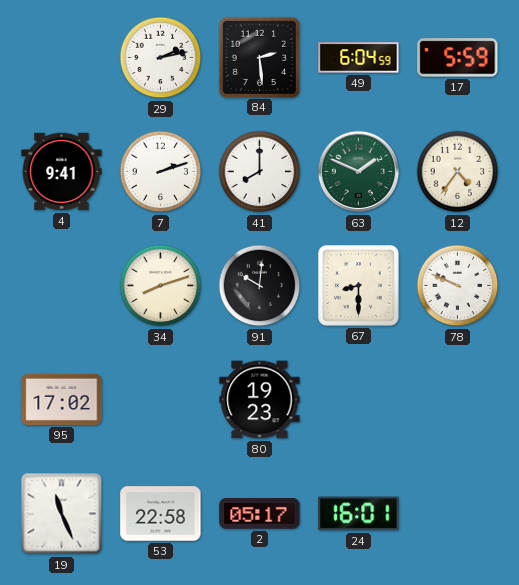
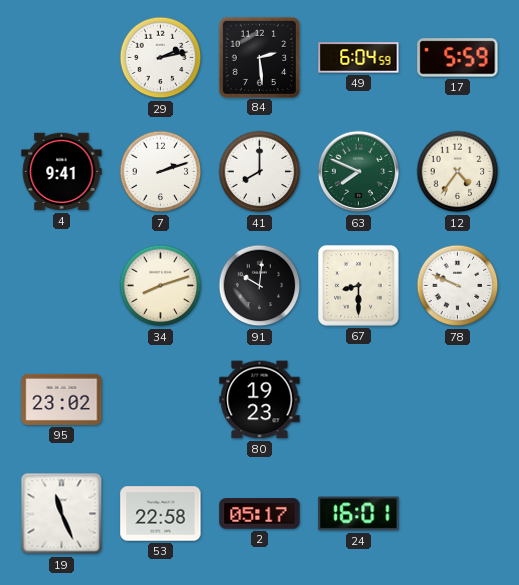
63: 1:49 -> 7:49 (359, 172)
95: 17:02 -> 23:02 (62, 399)
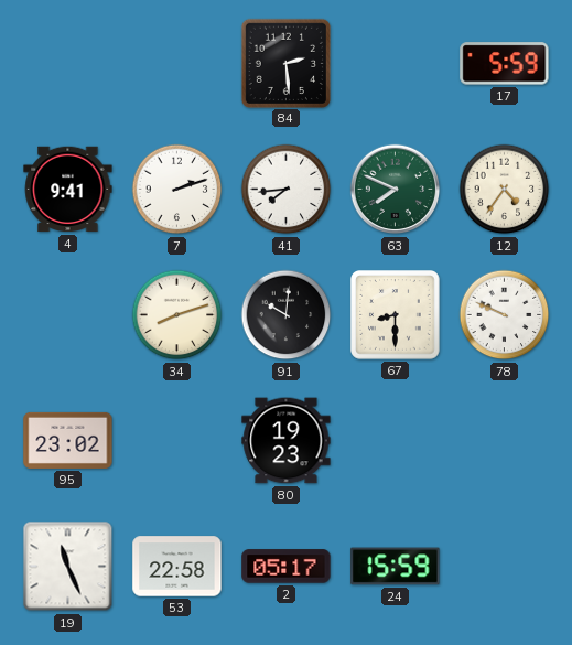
29: 2:13 -> none (161, 58)
49: 6:04 -> none (359, 58)
41: 8:00 -> 7:44 (287, 190)
24: 16:01 -> 15:59 (396, 567)
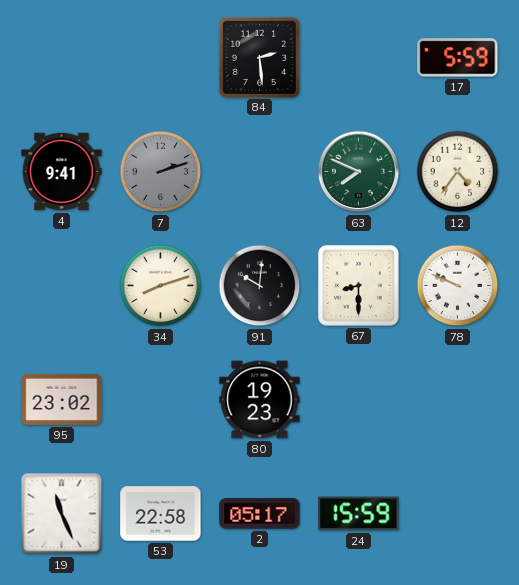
7 dial: white -> grey (161, 172)
41: 7:44 -> none (287, 190)
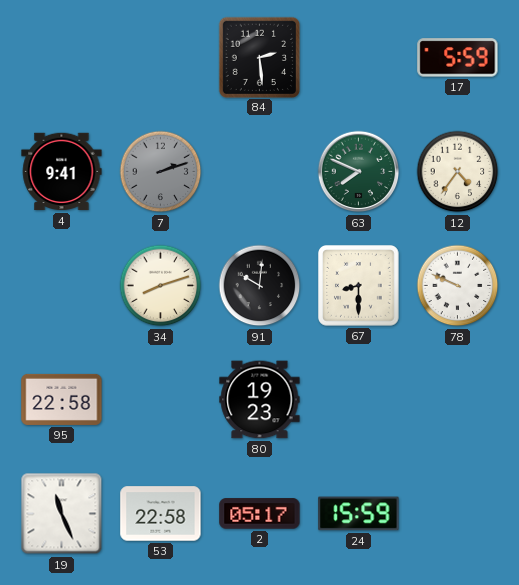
95: 23:02 -> 22:58 (62, 399)
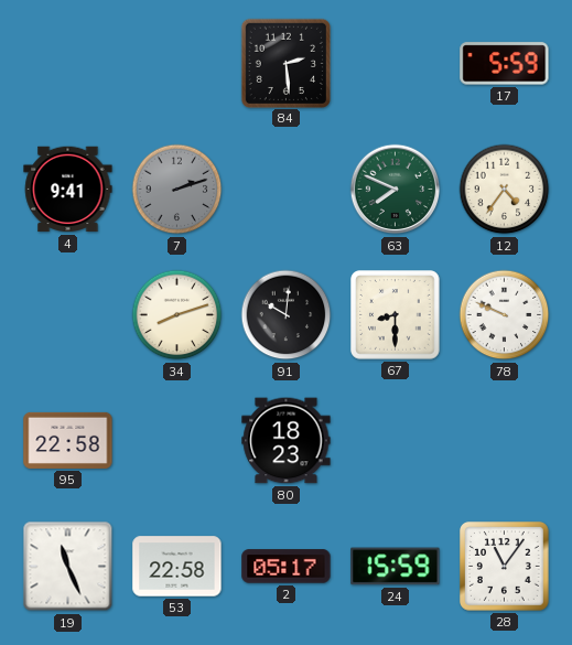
80: 19:23 -> 18:23 (287, 441)
28: none -> 11:06 (505, 567)
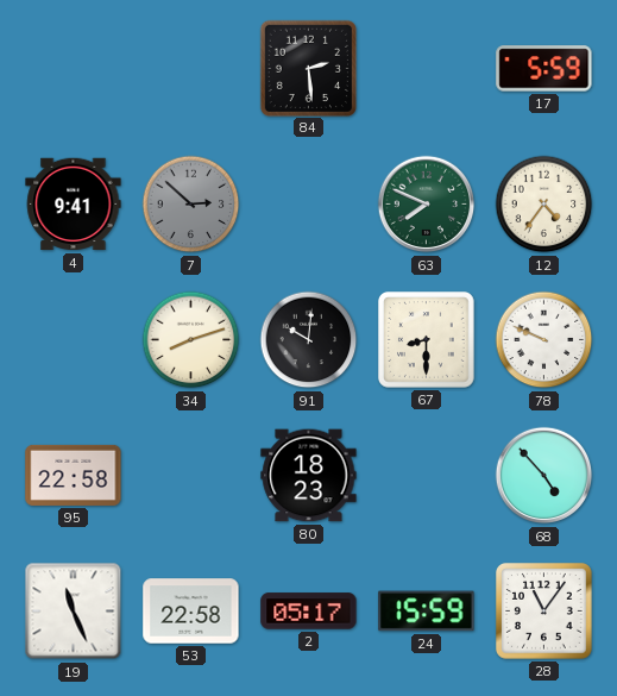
7: 2:12 -> 2:52 (191, 205)
68: none -> 4:53 (544, 476)
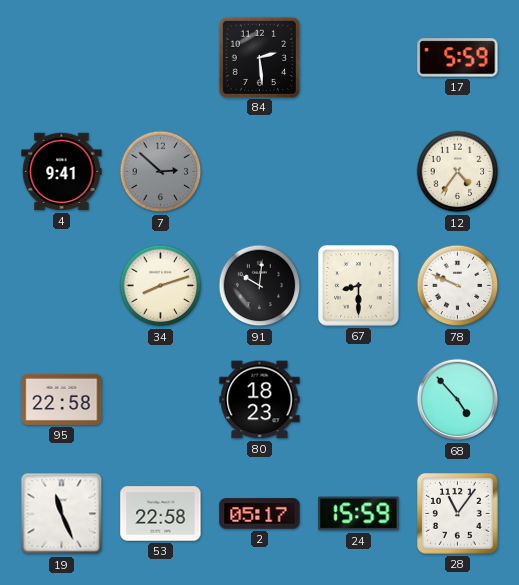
63: 7:49 -> none (427, 205)
